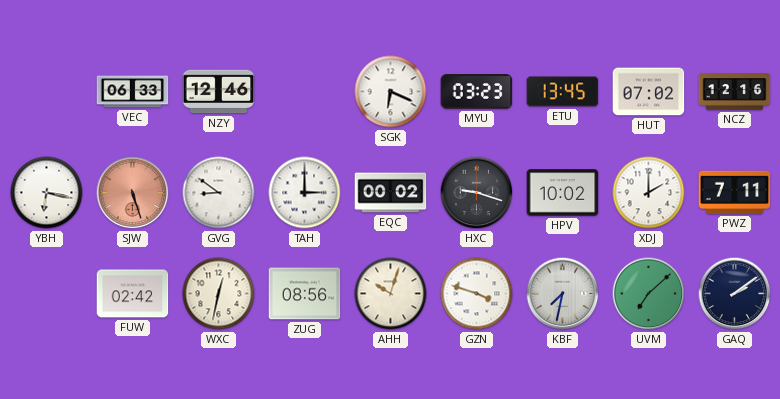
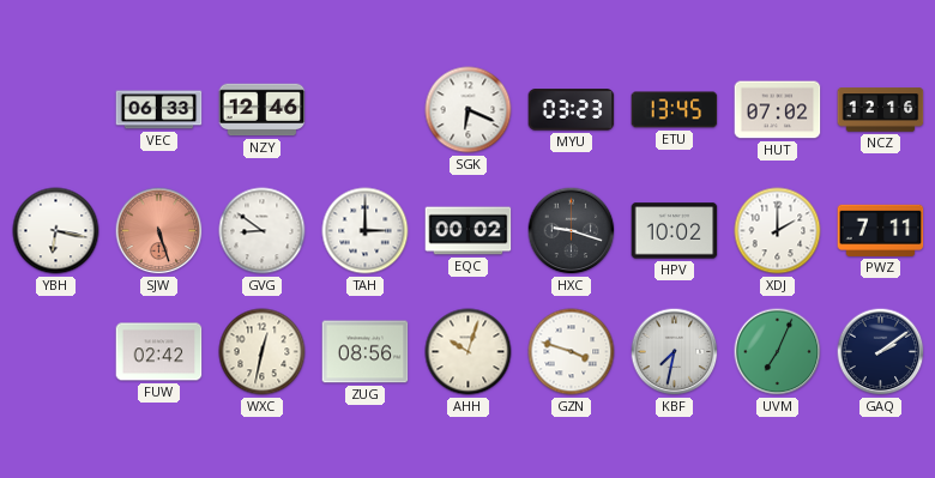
UVM: 7:08 -> 7:04 (778, 352)
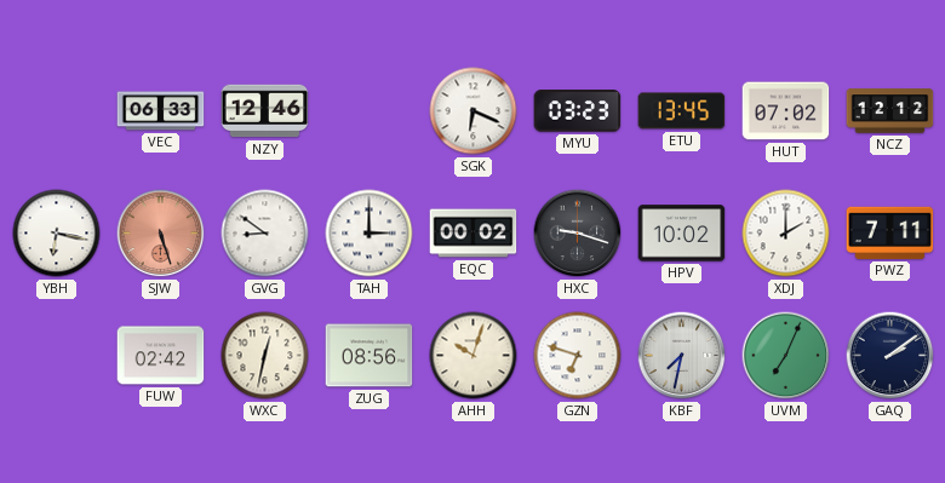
NCZ: 12:16 -> 12:12 (890, 111)
GZN: 3:48 -> 6:48 (578, 356)
